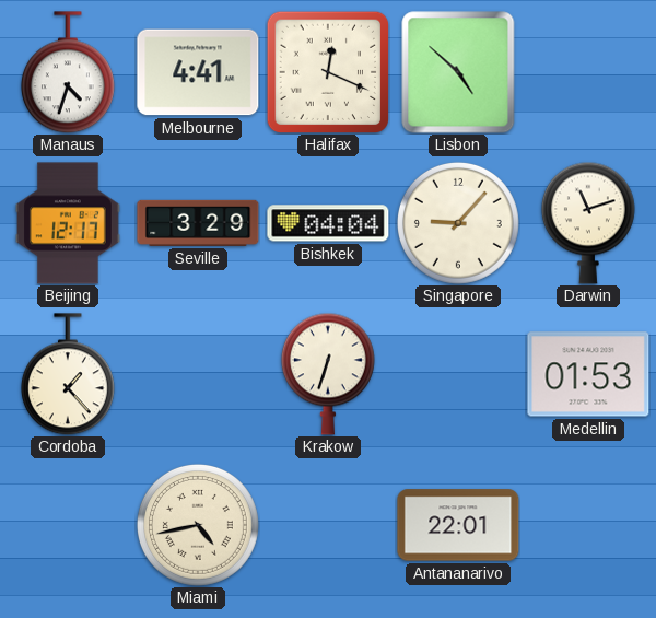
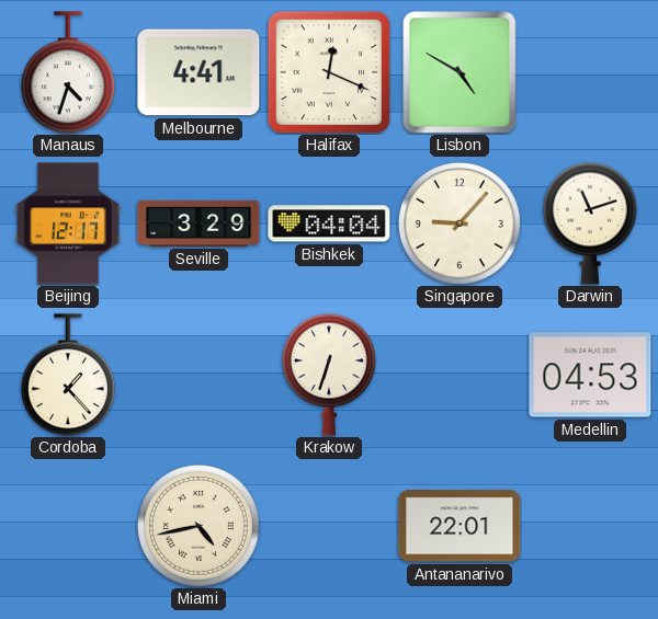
Lisbon: 4:52 -> 4:50 (460, 72)
Medellin: 01:53 -> 04:53 (590, 375)
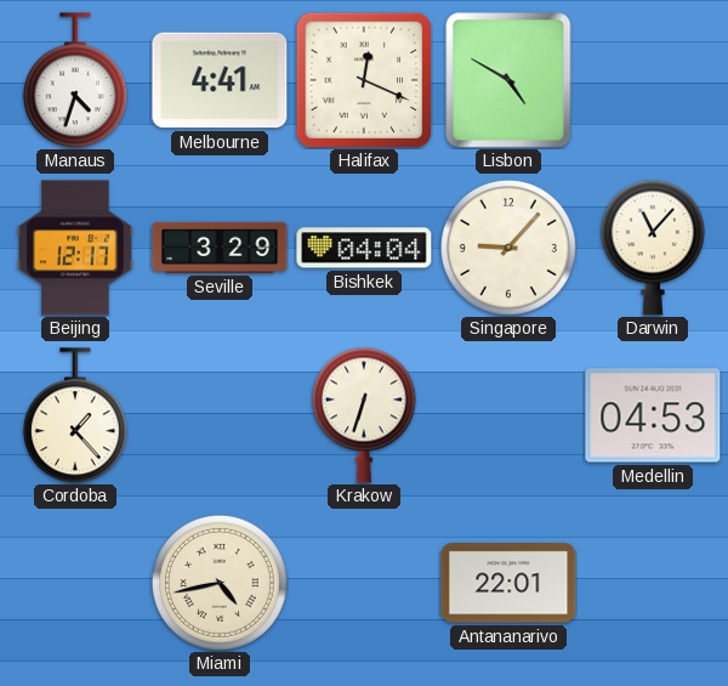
Darwin: 11:12 -> 11:07 (653, 248)
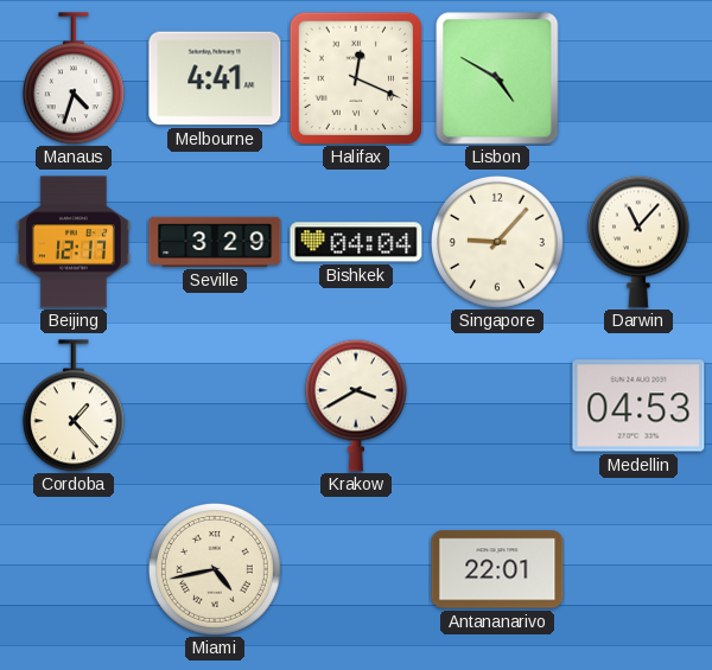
Krakow: 6:33 -> 3:40 (356, 406)
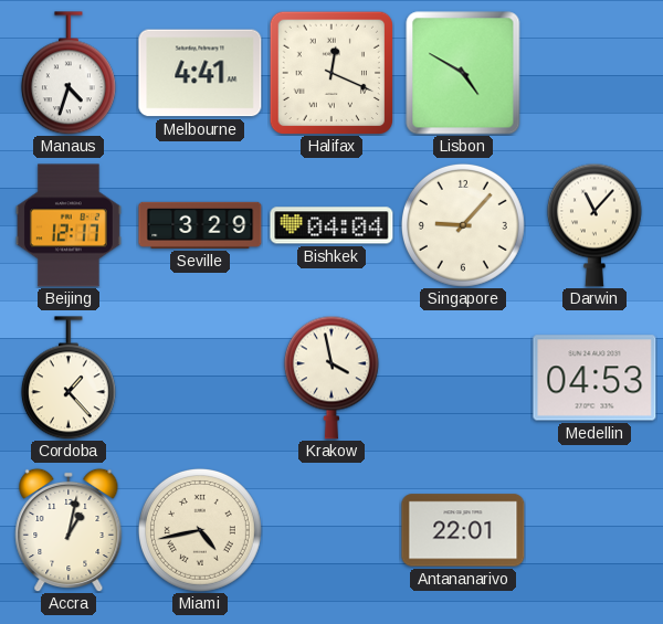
Krakow: 3:40 -> 3:58 (331, 378)
Accra: none -> 1:02 (69, 530)
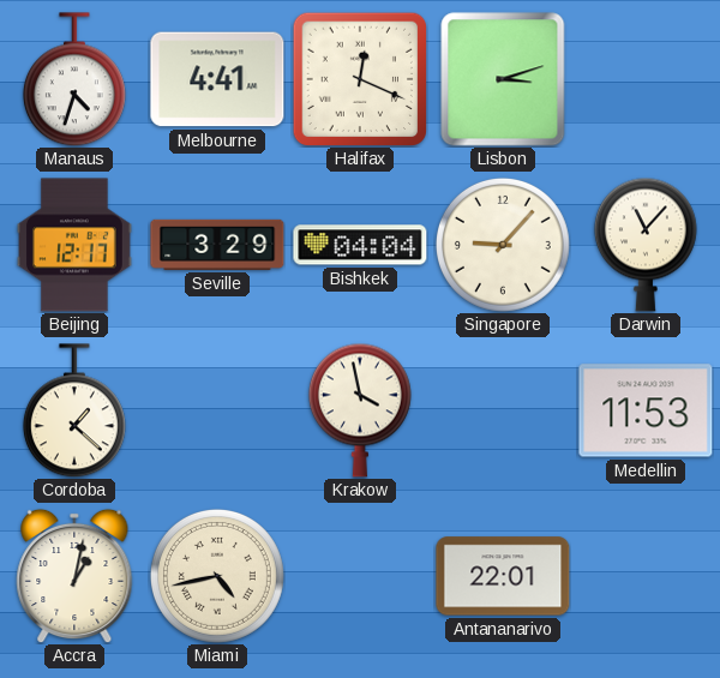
Lisbon: 4:50 -> 3:12 (503, 79)
Cordoba: 1:23 -> 1:22 (74, 410)
Medellin: 04:53 -> 11:53 (646, 410)
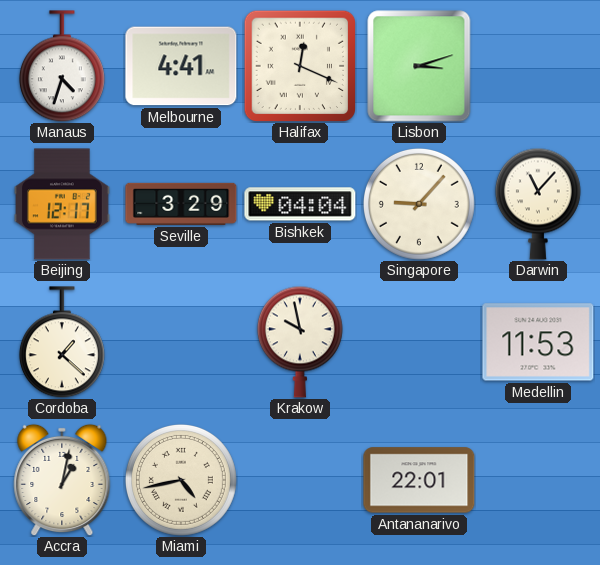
Krakow: 3:58 -> 9:58 (300, 342)
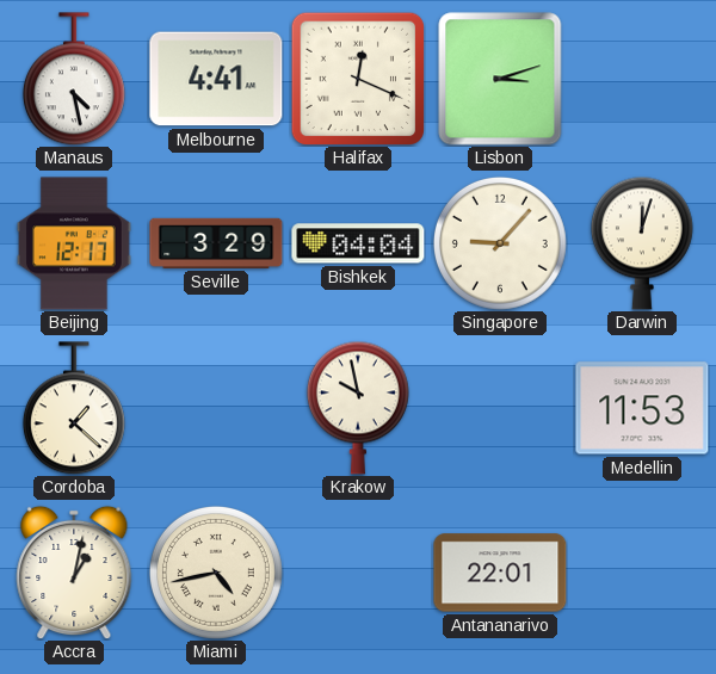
Manaus: 4:33 -> 4:28 (74, 79)
Darwin: 11:07 -> 12:03 (642, 243)
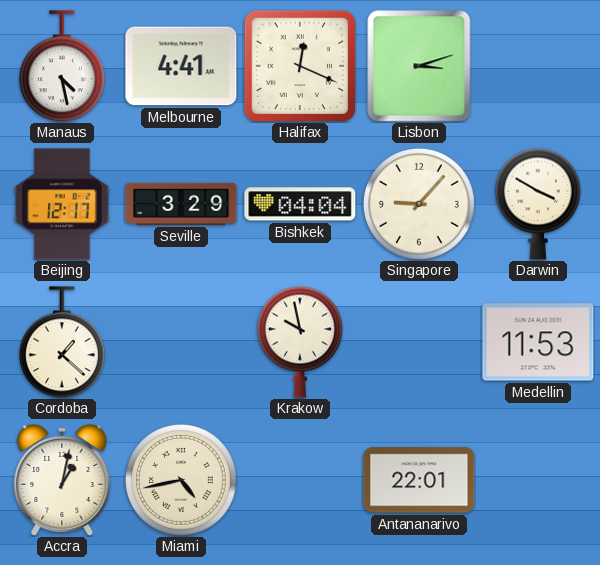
Darwin: 12:03 -> 3:50 (538, 204)
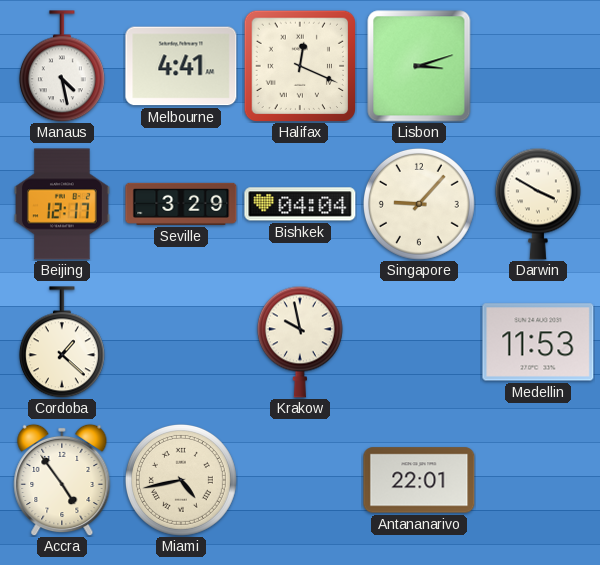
Accra: 1:02 -> 4:54 (62, 480)
